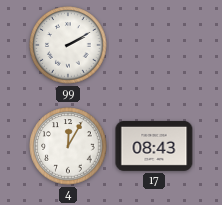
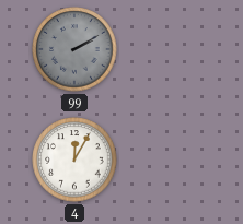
99 dial: white -> grey (74, 49)
17: 08:43 -> none (154, 146)
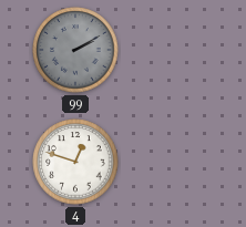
4: 12:05 -> 12:48 (75, 162)
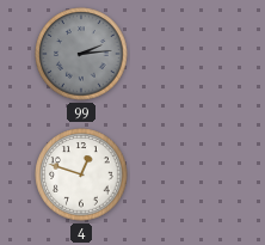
99: 2:10 -> 2:14 (81, 54)
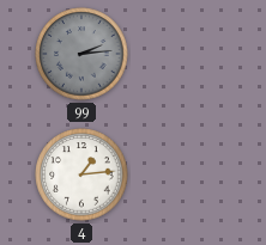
4: 12:48 -> 1:14 (81, 174)
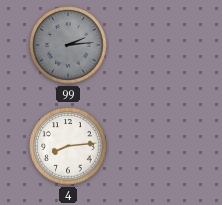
4: 1:14 -> 8:14 (68, 146)
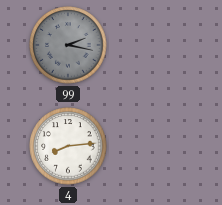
99: 2:14 -> 2:17 (68, 45)
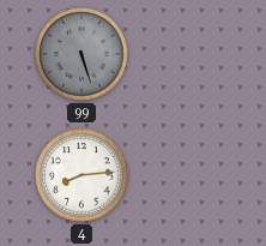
99: 2:17 -> 5:27 (81, 54)
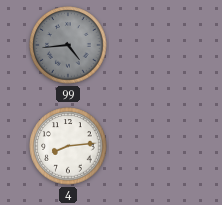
99: 5:27 -> 4:44 (68, 45)
